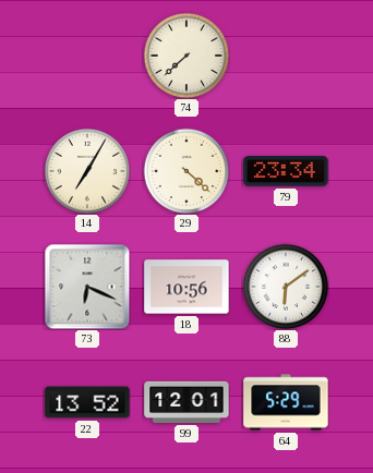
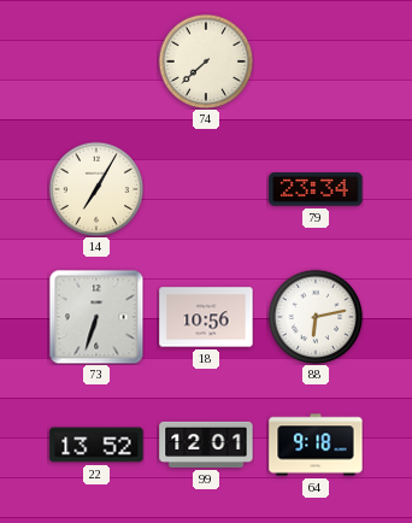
29: 4:22 -> none (186, 171)
73: 6:19 -> 6:33 (96, 317)
88: 6:09 -> 6:13 (316, 317)
64: 5:29 -> 9:18 (316, 445)
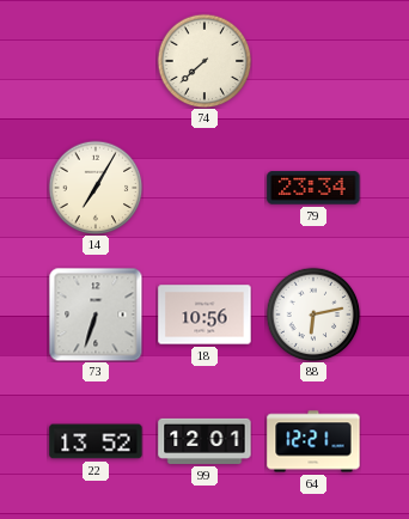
64: 9:18 -> 12:21 (313, 441)
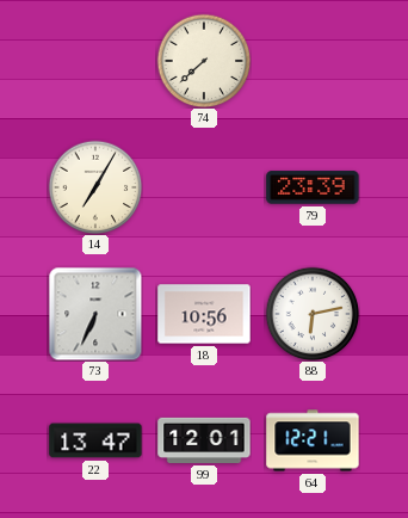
79: 23:34 -> 23:39 (313, 187)
73: 6:33 -> 6:34 (95, 314)
22: 13:52 -> 13:47 (95, 440)
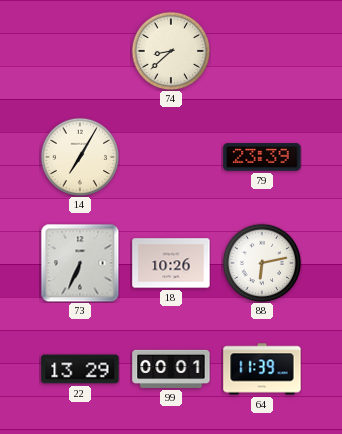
74: 7:38 -> 8:38 (171, 51)
18: 10:56 -> 10:26 (171, 263)
22: 13:47 -> 13:29 (80, 369)
99: 12:01 -> 00:01 (171, 369)
64: 12:21 -> 11:39 (262, 369)
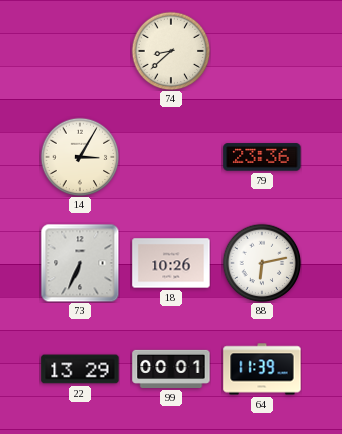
14: 7:05 -> 3:05 (80, 157)
79: 23:39 -> 23:36 (262, 157)
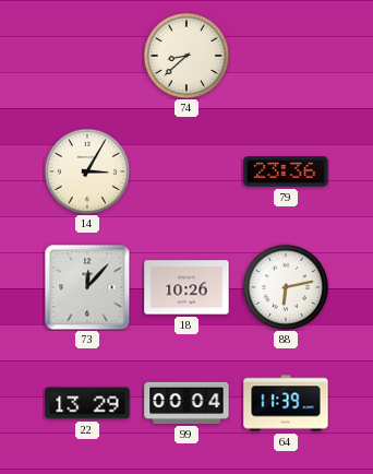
73: 6:34 -> 12:07 (87, 287)
99: 00:01 -> 00:04 (186, 403)
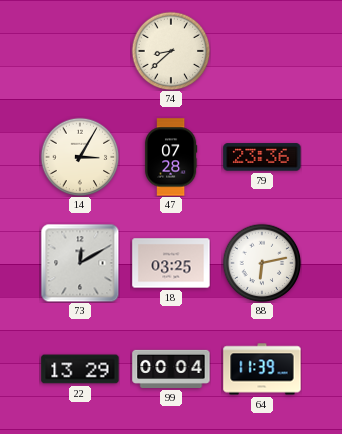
47: none -> 07:28 (171, 157)
73: 12:07 -> 12:10 (80, 263)
18: 10:26 -> 03:25 (171, 263)
